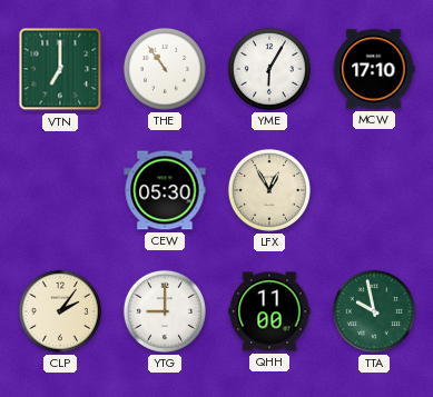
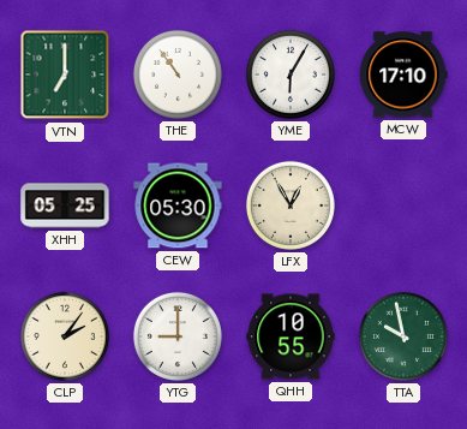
XHH: none -> 05:25 (65, 205)
QHH: 11:00 -> 10:55 (291, 336)
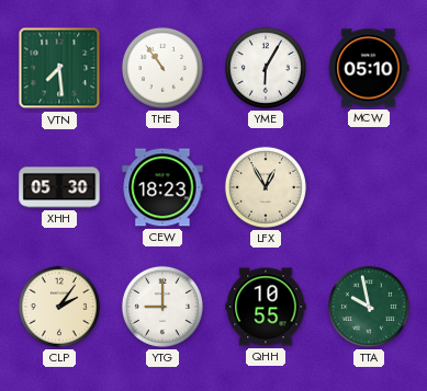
VTN: 7:00 -> 7:29 (59, 68)
MCW: 17:10 -> 05:10 (369, 68)
XHH: 05:25 -> 05:30 (59, 187)
CEW: 05:30 -> 18:23 (162, 187)
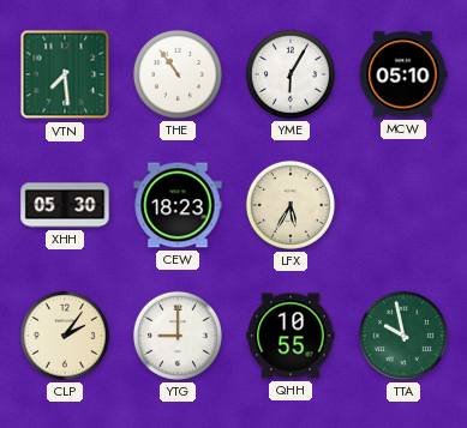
LFX: 12:55 -> 5:35 (291, 205)
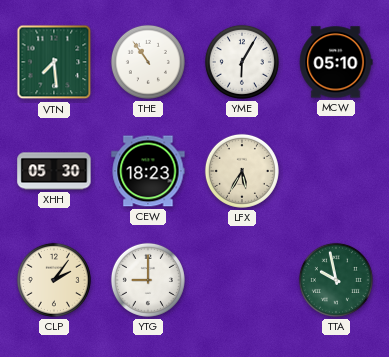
QHH: 10:55 -> none (291, 336)
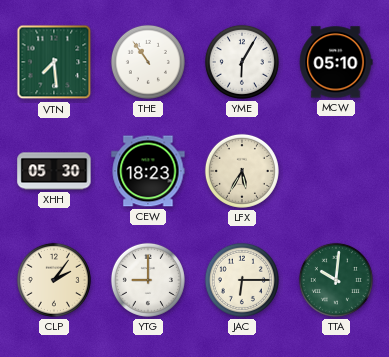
JAC: none -> 6:15 (242, 280)
TTA: 9:58 -> 10:01 (336, 280)
